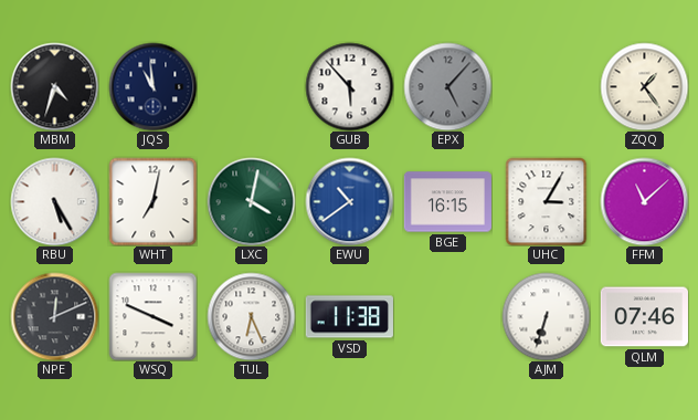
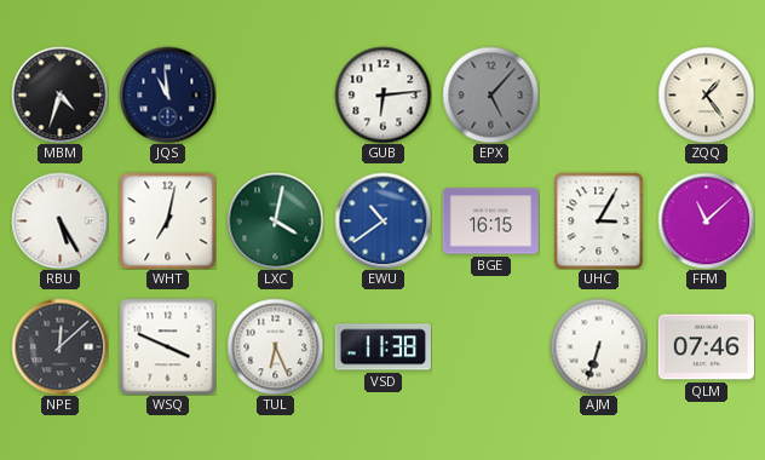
GUB: 5:53 -> 6:14 (382, 94)
NPE: 12:11 -> 12:08 (59, 346)
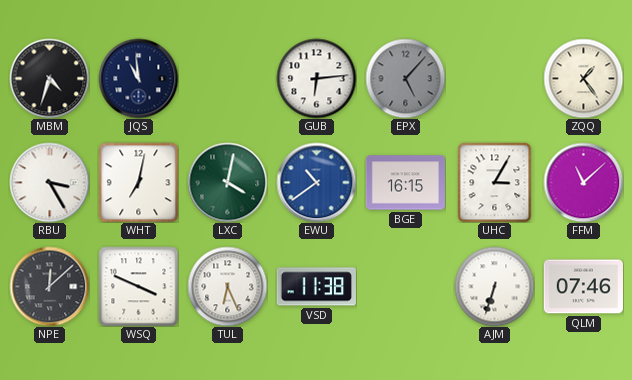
RBU: 5:25 -> 3:25 (49, 182)
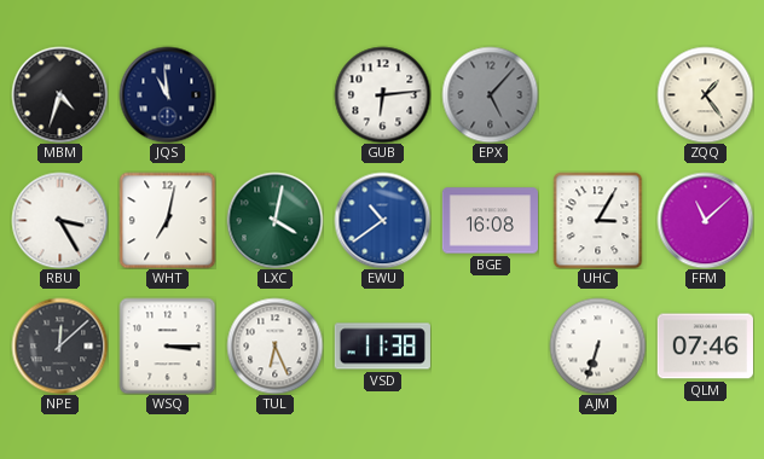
BGE: 16:15 -> 16:08 (490, 221)
WSQ: 3:49 -> 3:15 (167, 345)
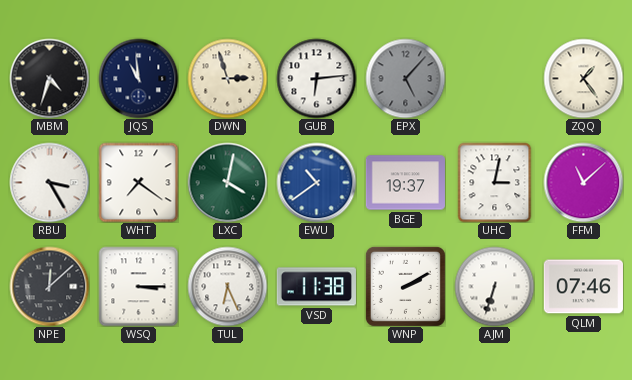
DWN: none -> 2:57 (227, 78)
WHT: 7:02 -> 7:21 (138, 182)
BGE: 16:08 -> 19:37 (405, 183)
UHC: 3:05 -> 3:02 (495, 182)
WNP: none -> 2:10 (405, 286)
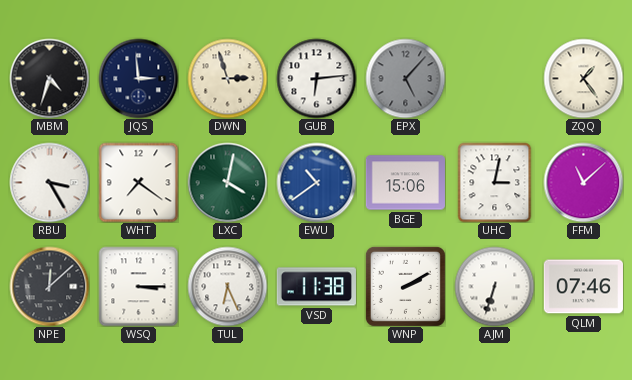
JQS: 10:59 -> 2:59 (138, 78)
BGE: 19:37 -> 15:06 (405, 183)
